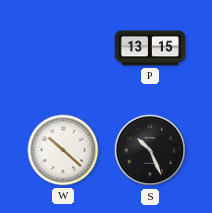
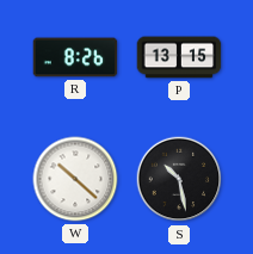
R: none -> 8:26 (75, 57)
S: 10:26 -> 10:28 (179, 179)
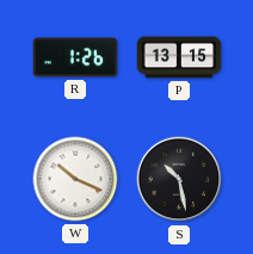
R: 8:26 -> 1:26 (75, 57)
W: 10:22 -> 10:19 (75, 179)
